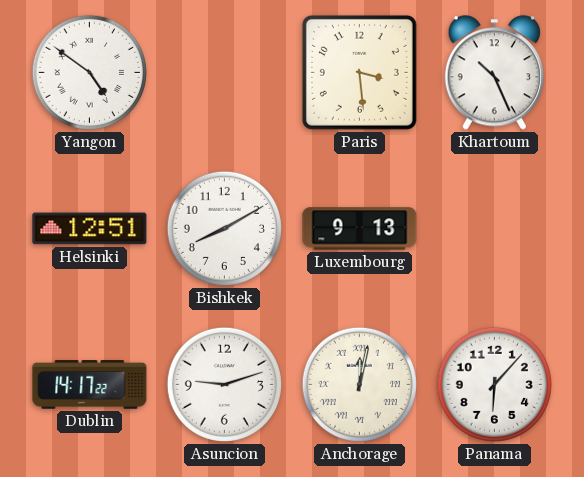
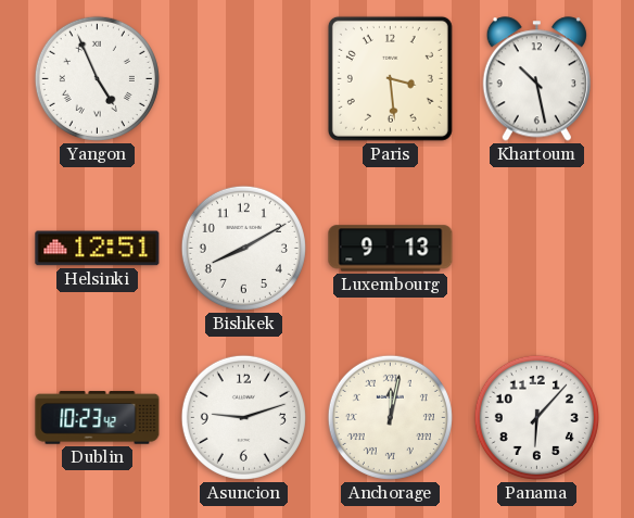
Yangon: 4:51 -> 4:56 (97, 78)
Khartoum: 10:26 -> 10:28 (536, 79)
Dublin: 14:17 -> 10:23 (98, 418)
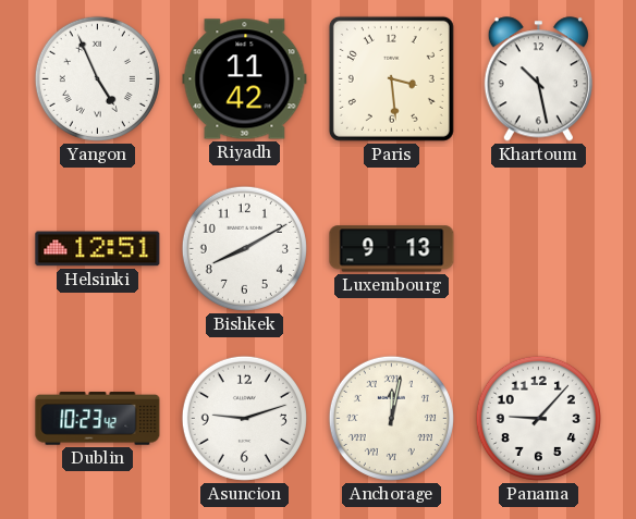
Riyadh: none -> 11:42 (245, 79)
Panama: 6:07 -> 9:07 (538, 418)
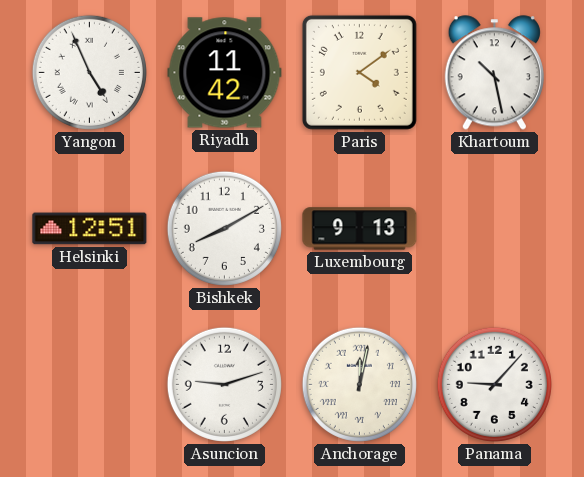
Paris: 3:29 -> 4:09 (359, 72)
Dublin: 10:23 -> none (98, 419)
